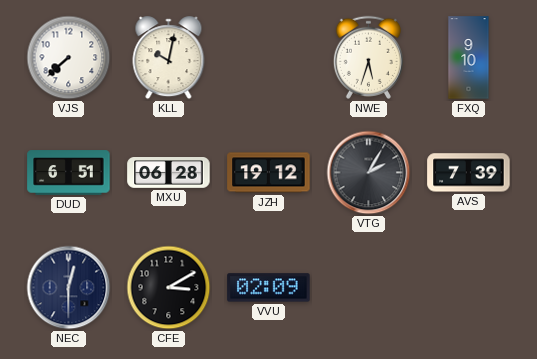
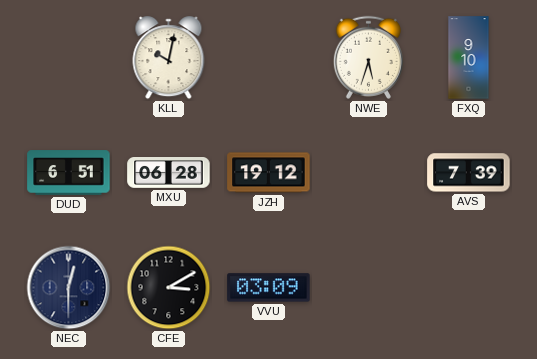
VJS: 7:38 -> none (69, 58)
VTG: 2:05 -> none (369, 173)
VVU: 02:09 -> 03:09 (269, 288)
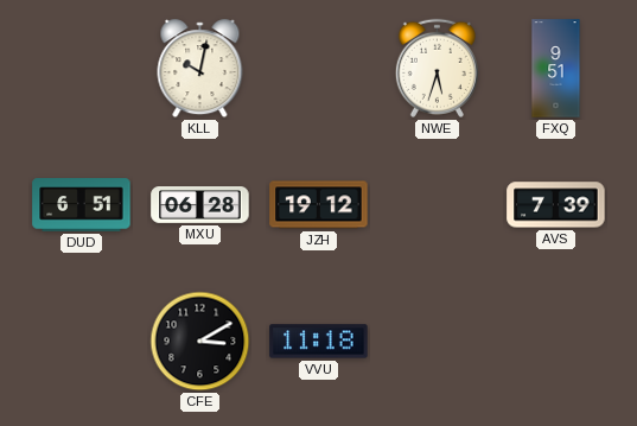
FXQ: 9:10 -> 9:51 (556, 69)
NEC: 12:30 -> none (69, 288)
VVU: 03:09 -> 11:18 (319, 342)
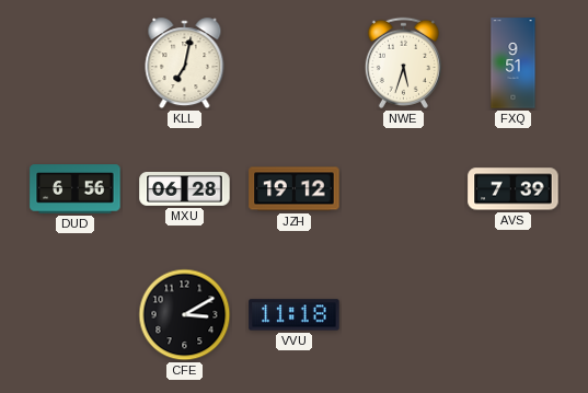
KLL: 10:02 -> 7:02 (185, 63)
DUD: 6:51 -> 6:56 (76, 189)
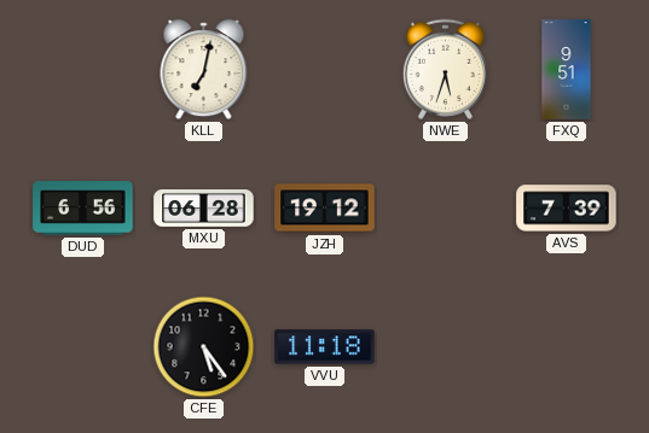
CFE: 3:10 -> 5:24 (204, 347)
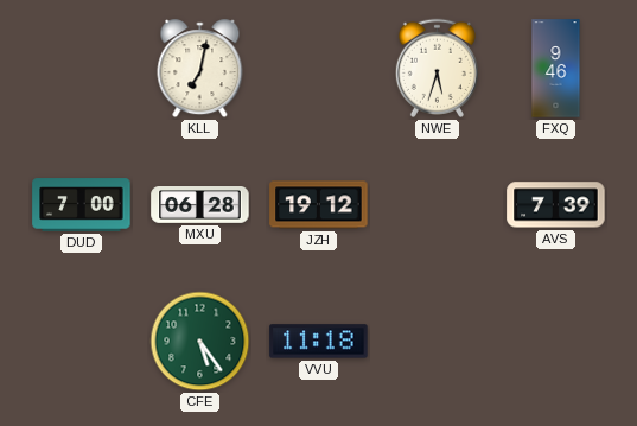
FXQ: 9:51 -> 9:46 (556, 69)
DUD: 6:56 -> 7:00 (82, 205)
CFE dial: black -> green (200, 342)
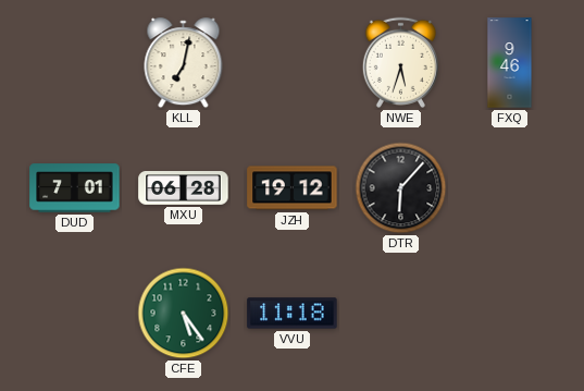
DUD: 7:00 -> 7:01 (75, 188)
DTR: none -> 6:07 (401, 188)
AVS: 7:39 -> none (556, 205)
